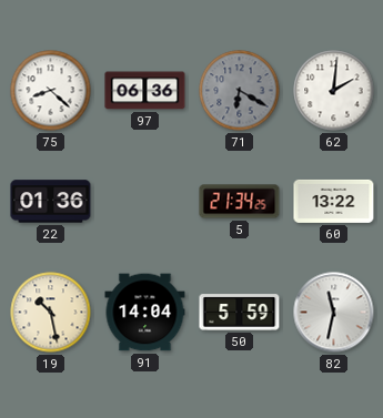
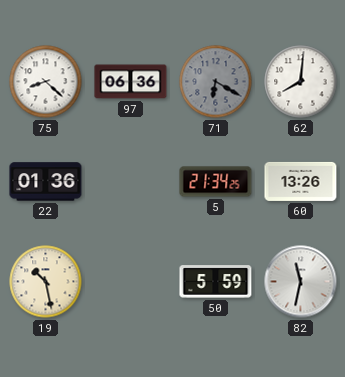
62: 2:01 -> 8:01 (301, 82)
60: 13:22 -> 13:26 (301, 181)
91: 14:04 -> none (145, 313)
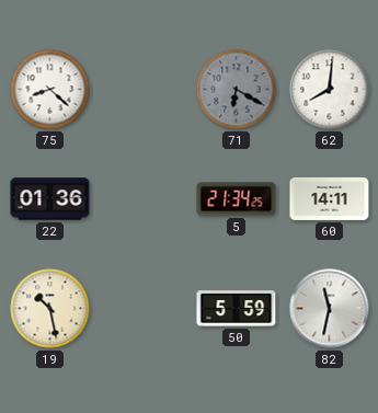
97: 06:36 -> none (131, 82)
60: 13:26 -> 14:11 (330, 198)
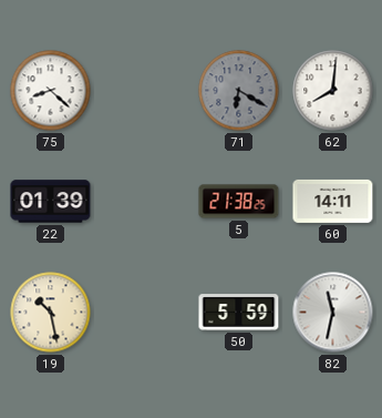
22: 01:36 -> 01:39 (51, 202)
5: 21:34 -> 21:38 (239, 202)
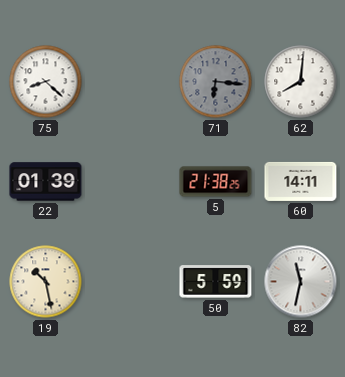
71: 6:20 -> 6:16 (216, 82)
